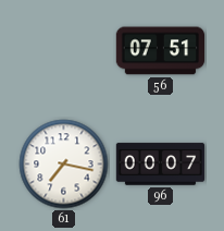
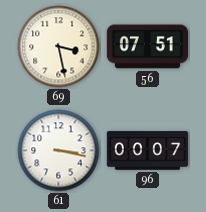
69: none -> 3:28 (59, 47)
61: 7:17 -> 3:17 (59, 151)
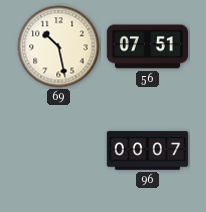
69: 3:28 -> 10:28 (59, 47)
61: 3:17 -> none (59, 151)
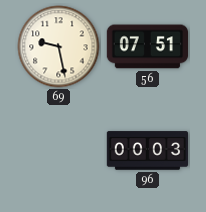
69: 10:28 -> 9:28 (59, 47)
96: 00:07 -> 00:03 (148, 151)
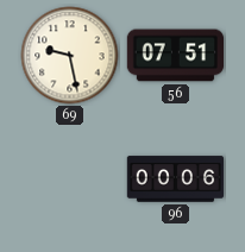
96: 00:03 -> 00:06 (176, 179)
